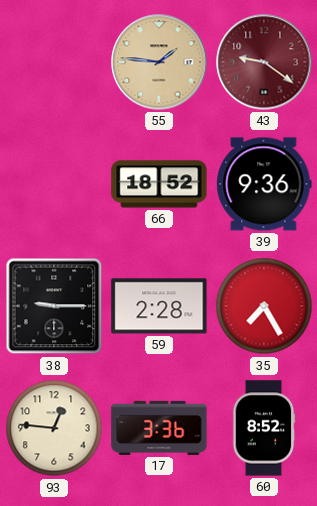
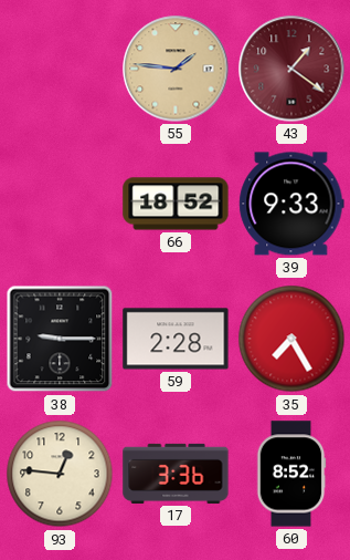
43: 9:21 -> 1:21 (291, 69)
39: 9:36 -> 9:33 (291, 204)
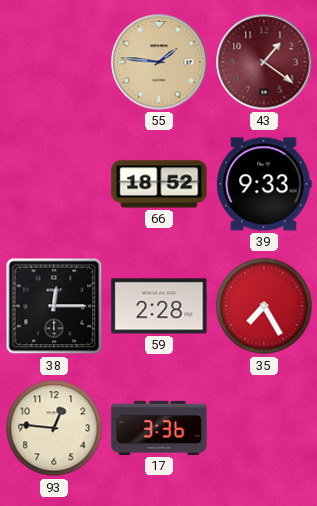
38: 9:15 -> 12:15 (54, 306)
60: 8:52 -> none (291, 474)
